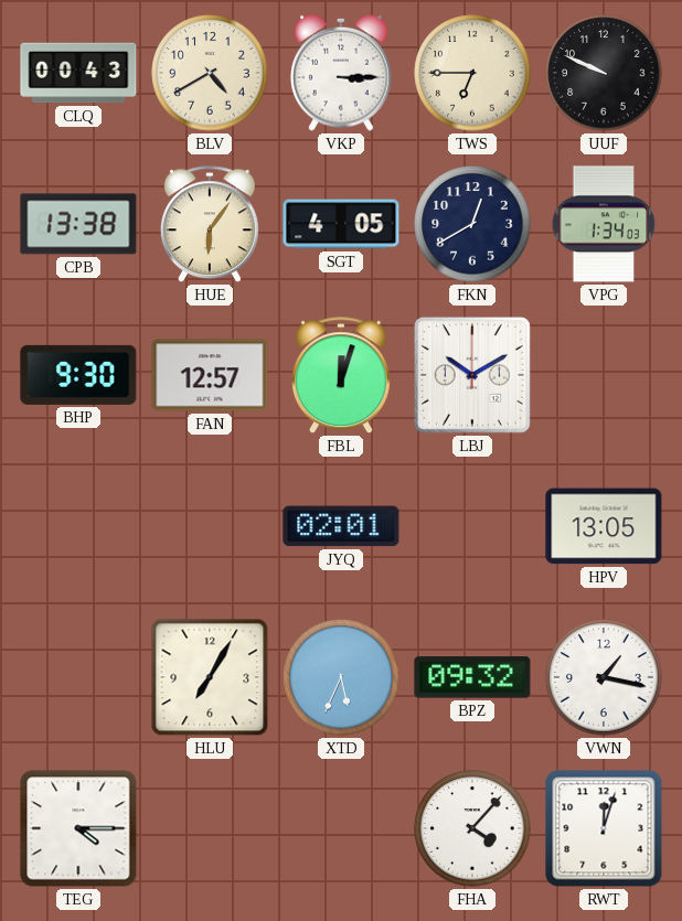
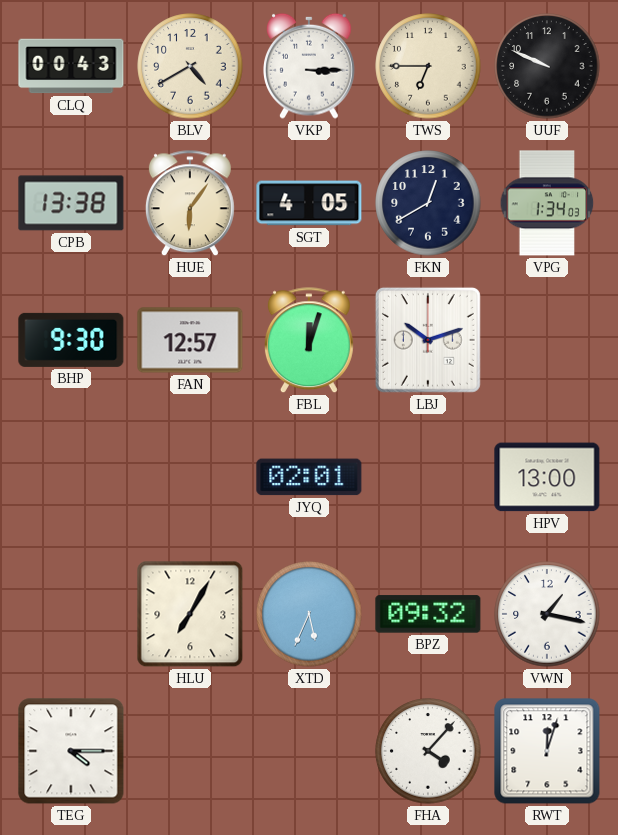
LBJ: 10:10 -> 10:12 (428, 340)
HPV: 13:05 -> 13:00 (547, 477)
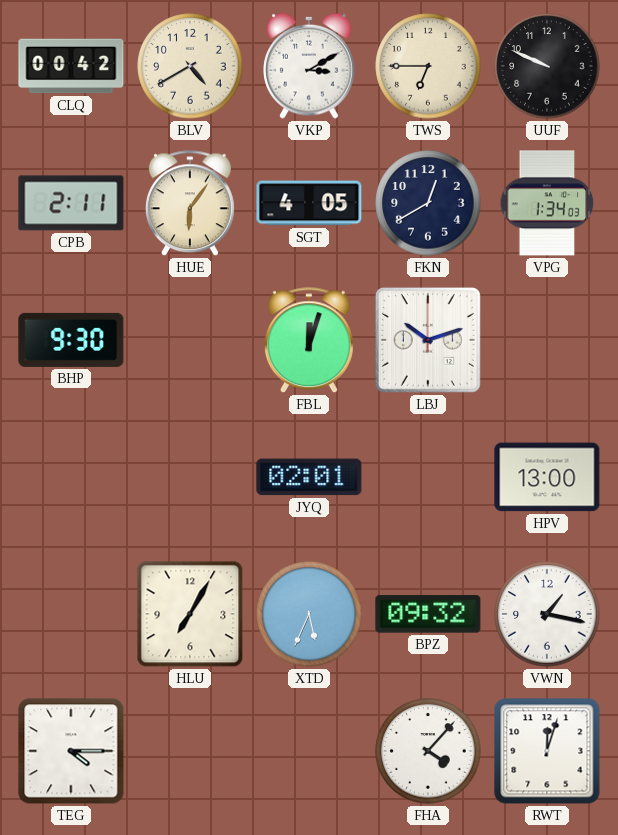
CLQ: 00:43 -> 00:42 (71, 66)
VKP: 3:15 -> 3:10 (309, 66)
CPB: 13:38 -> 2:11 (71, 203)
FAN: 12:57 -> none (190, 340)
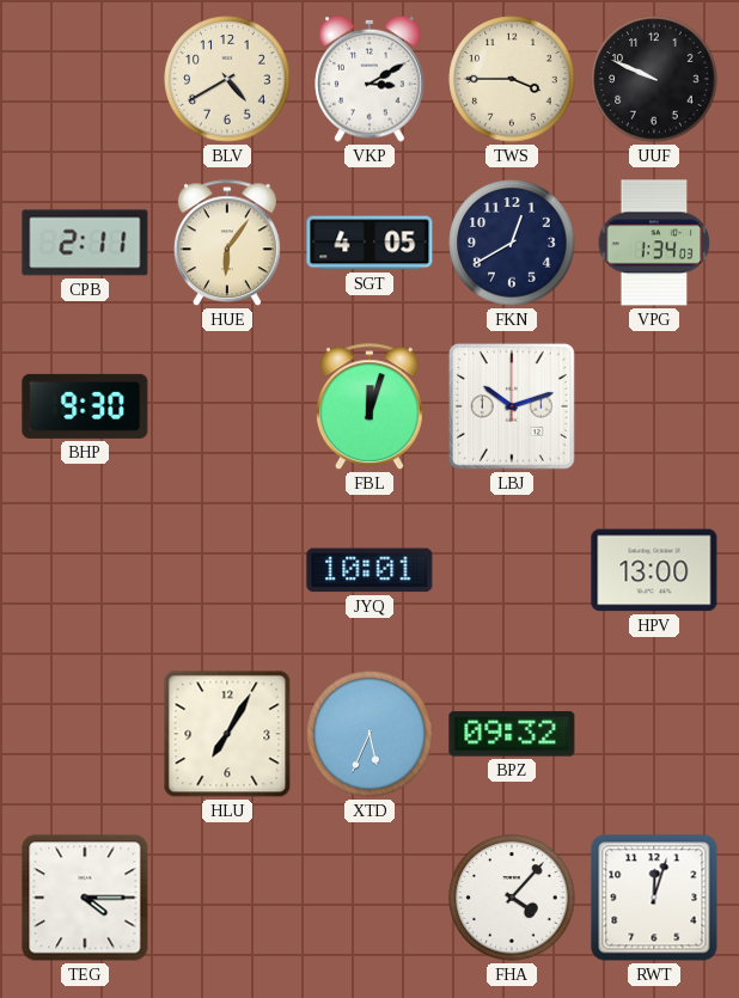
CLQ: 00:42 -> none (71, 66)
TWS: 6:45 -> 3:45 (512, 79)
JYQ: 02:01 -> 10:01 (369, 570)
VWN: 1:17 -> none (547, 614)
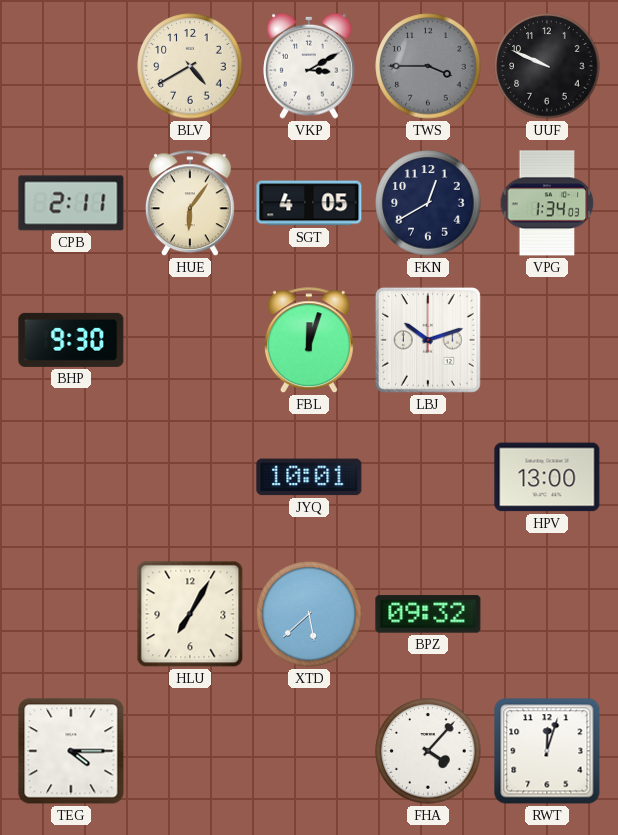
TWS dial: cream -> grey (428, 66)
XTD: 5:34 -> 5:38 (309, 614)
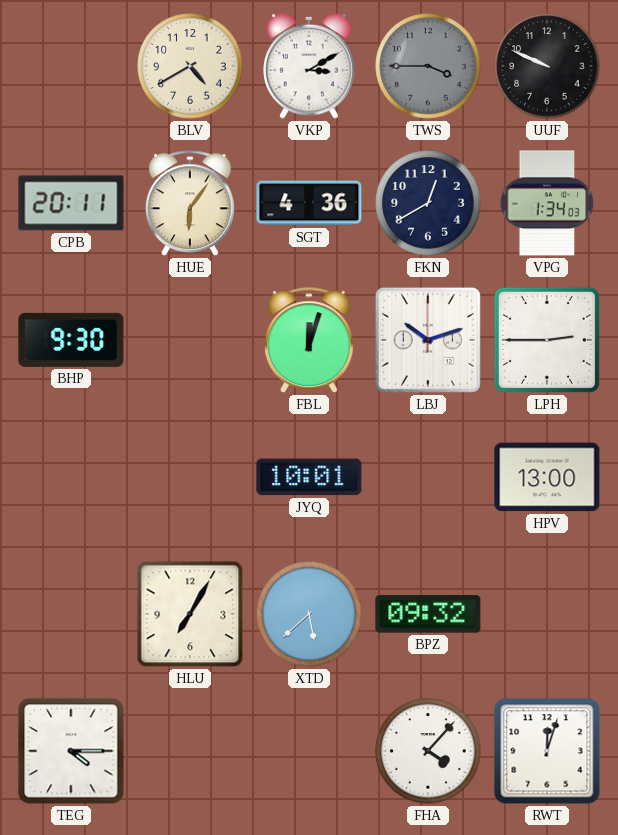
CPB: 2:11 -> 20:11 (71, 203)
SGT: 4:05 -> 4:36 (309, 203)
LPH: none -> 2:45 (547, 340)
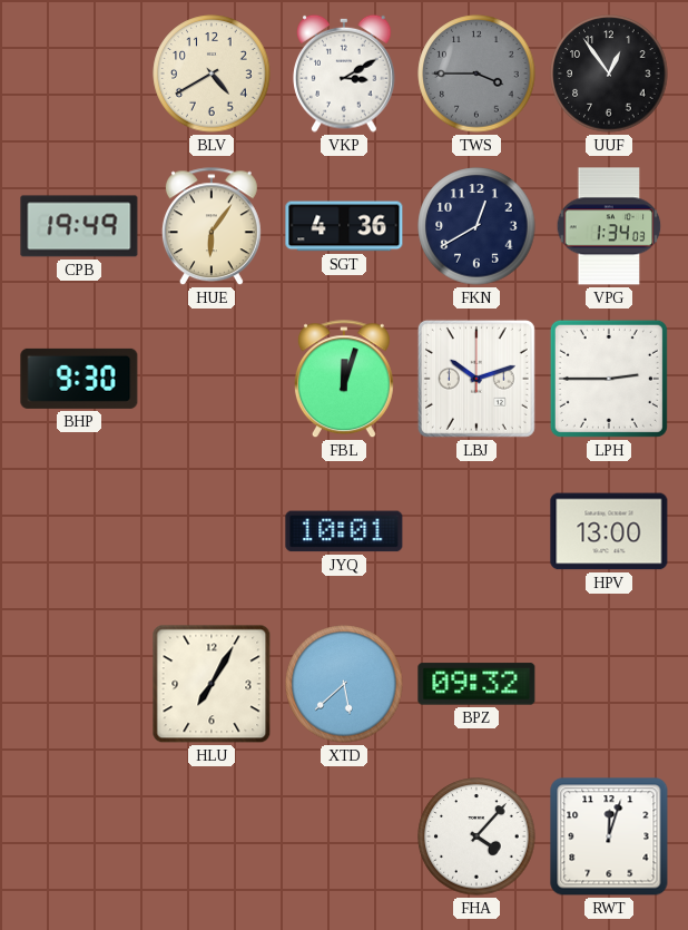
UUF: 9:49 -> 12:54 (609, 74)
CPB: 20:11 -> 19:49 (79, 226)
TEG: 4:15 -> none (71, 751)
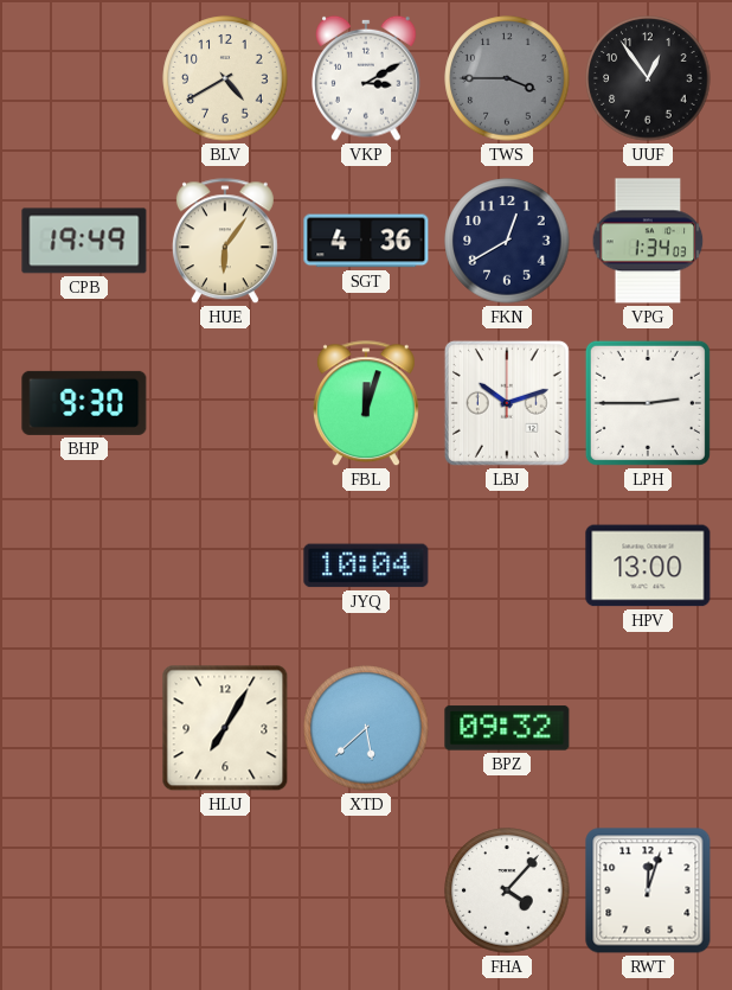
JYQ: 10:01 -> 10:04 (366, 566)
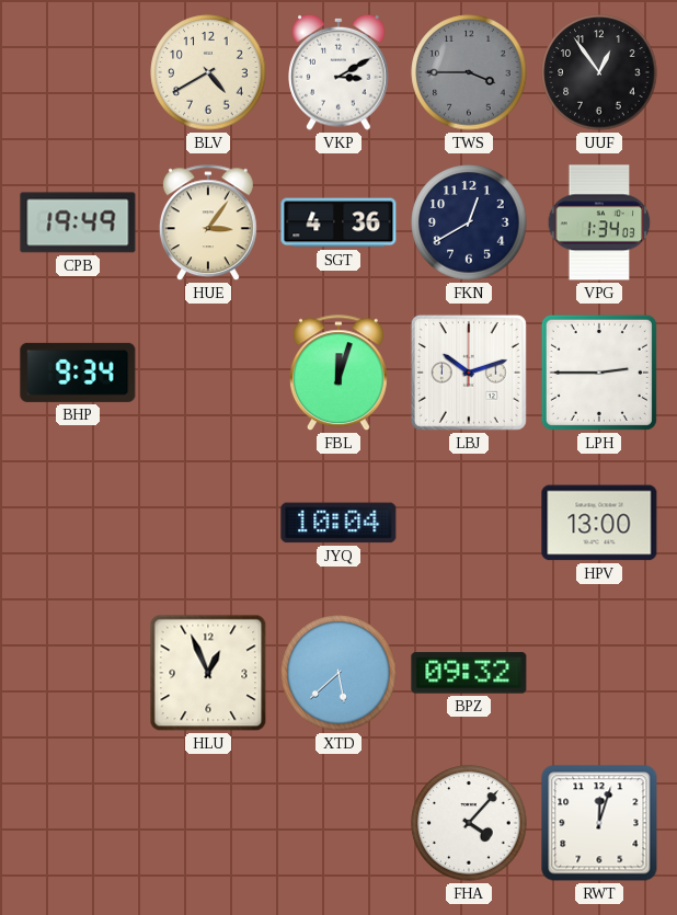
HUE: 6:06 -> 3:06 (208, 224)
BHP: 9:30 -> 9:34 (78, 373)
HLU: 7:05 -> 12:56 (208, 673)
